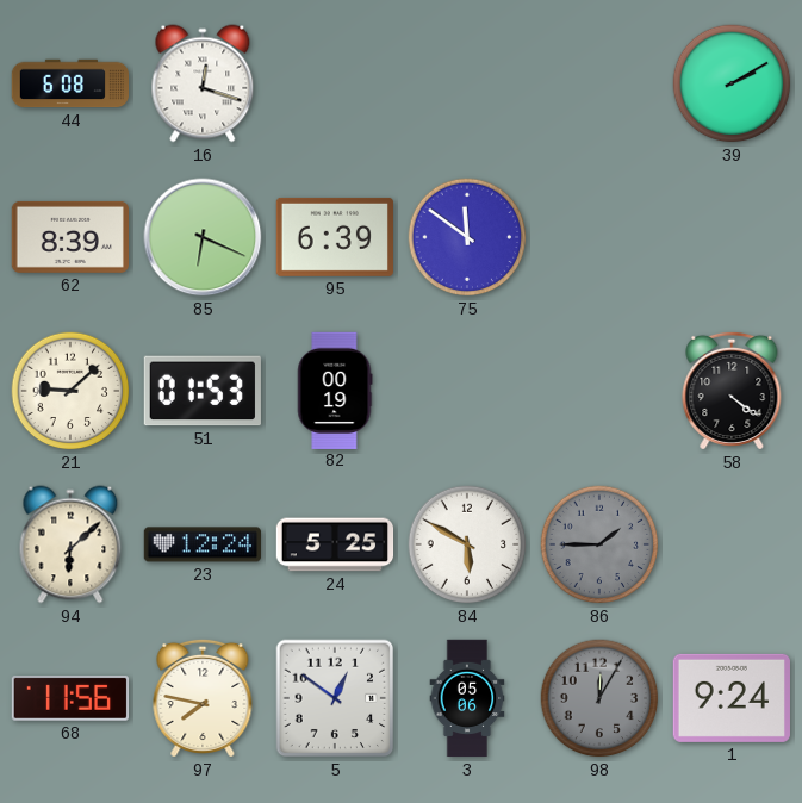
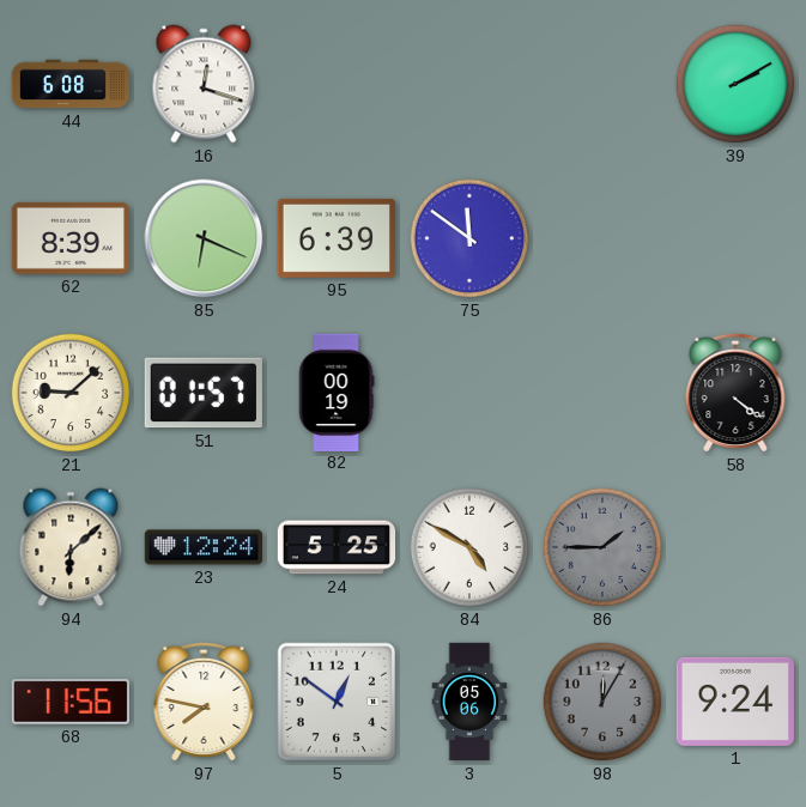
51: 01:53 -> 01:57 (204, 393)
84: 5:50 -> 4:50 (469, 547)
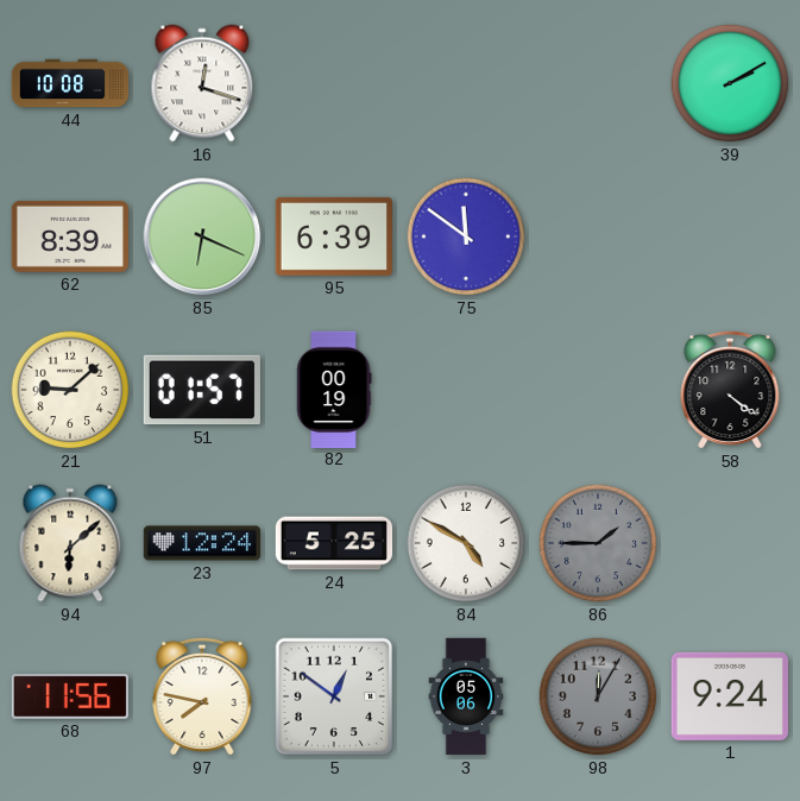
44: 6:08 -> 10:08 (70, 83)
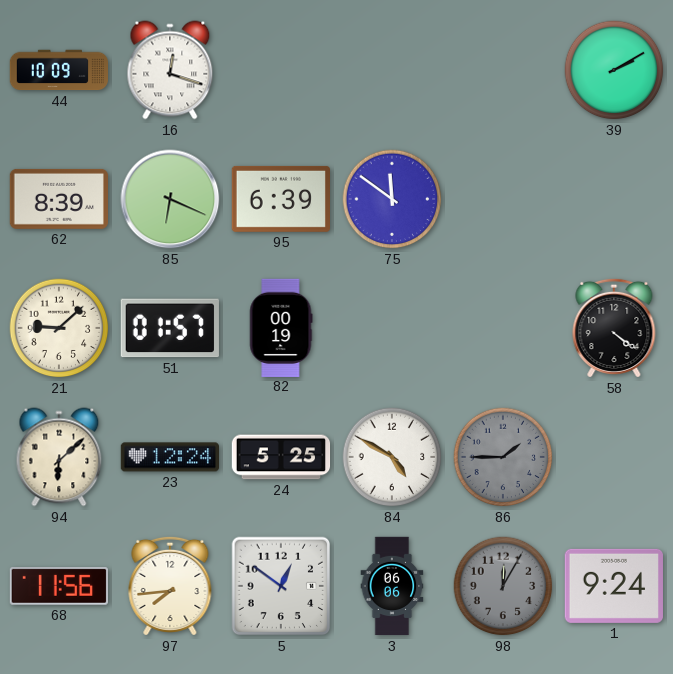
44: 10:08 -> 10:09 (59, 70)
97: 7:47 -> 7:44 (170, 586)
3: 05:06 -> 06:06 (392, 586)
